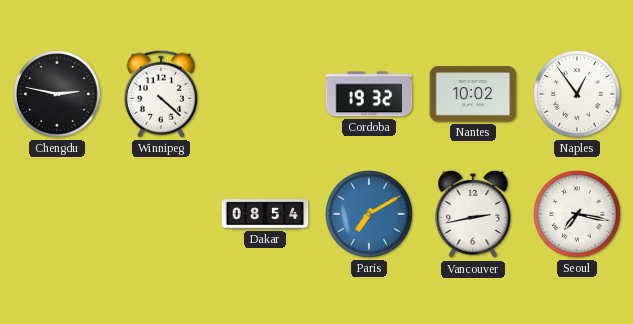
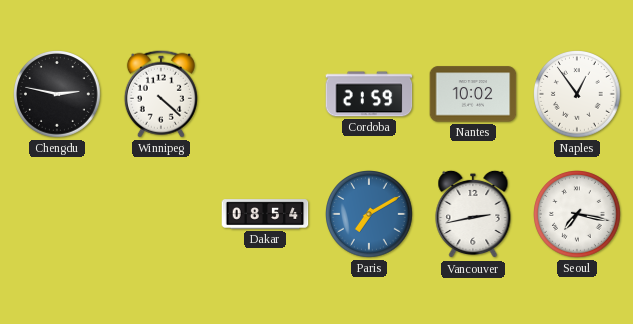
Cordoba: 19:32 -> 21:59 (369, 94)
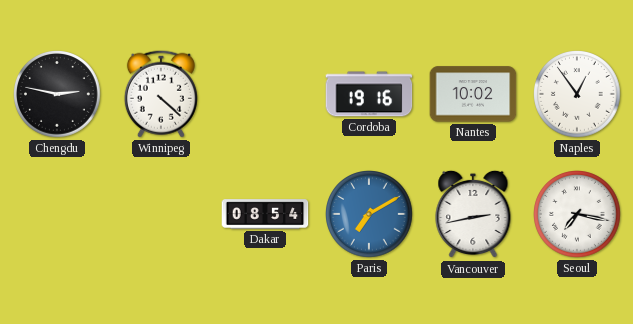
Cordoba: 21:59 -> 19:16 (369, 94)
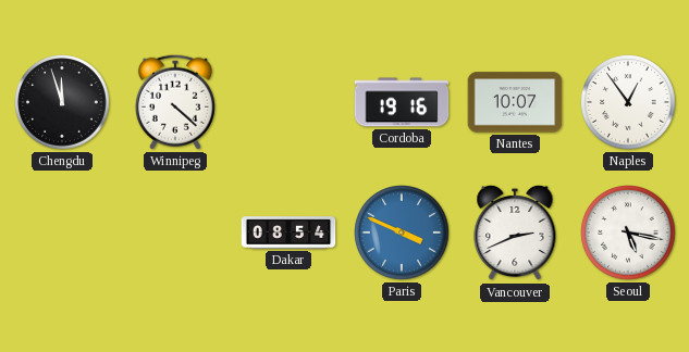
Chengdu: 2:47 -> 11:57 (63, 103)
Nantes: 10:02 -> 10:07 (515, 102)
Paris: 7:10 -> 3:49 (403, 234)
Vancouver: 2:43 -> 2:41 (515, 232)
Seoul: 7:17 -> 5:17 (629, 234)
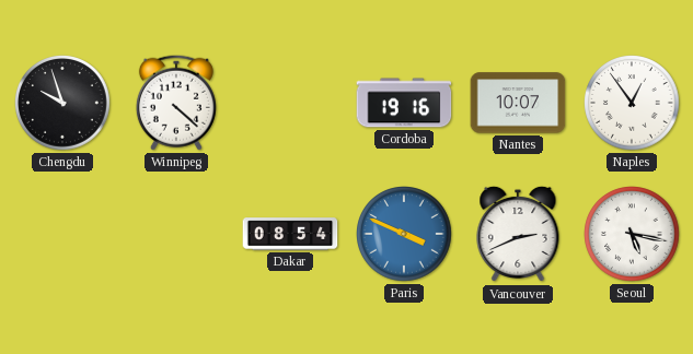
Chengdu: 11:57 -> 9:57 (63, 104)
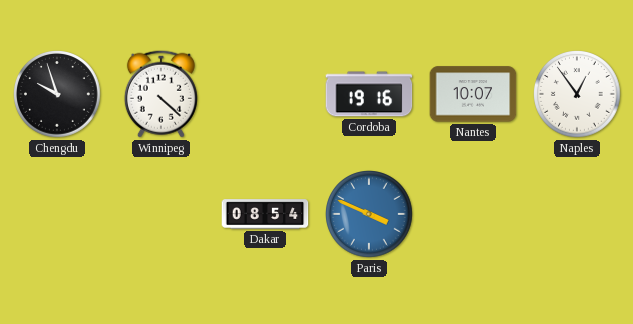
Vancouver: 2:41 -> none (518, 234)
Seoul: 5:17 -> none (633, 235)
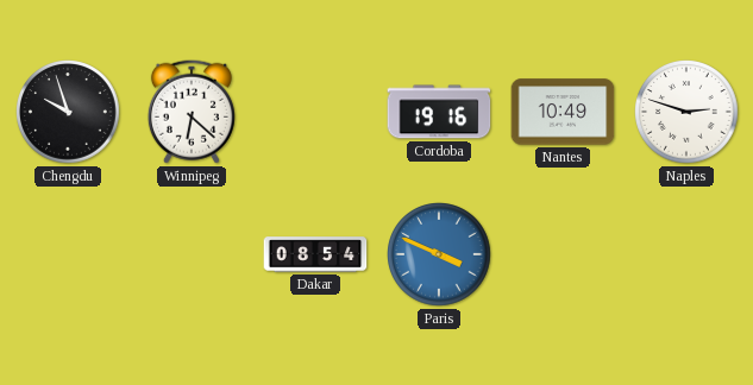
Winnipeg: 4:22 -> 6:22 (192, 112)
Nantes: 10:07 -> 10:49 (563, 112)
Naples: 12:54 -> 2:48 (688, 113)
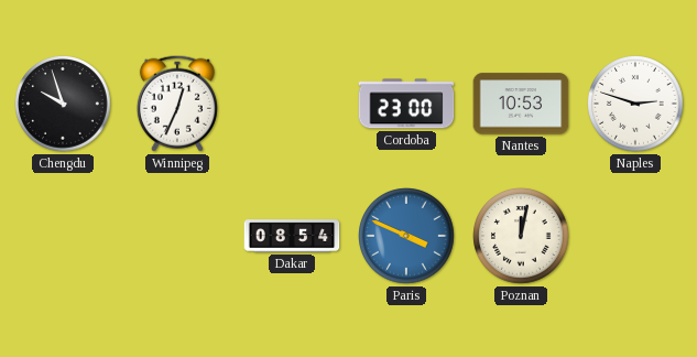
Winnipeg: 6:22 -> 12:34 (177, 104)
Cordoba: 19:16 -> 23:00 (406, 104)
Nantes: 10:49 -> 10:53 (521, 104)
Poznan: none -> 12:02 (522, 237)
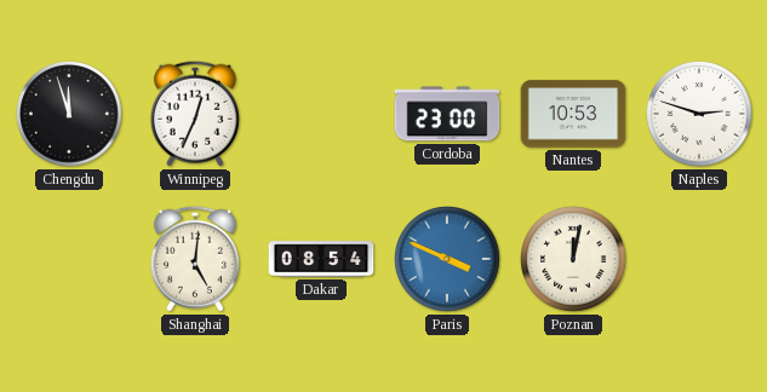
Chengdu: 9:57 -> 11:57 (70, 115)
Shanghai: none -> 5:01 (195, 259)
